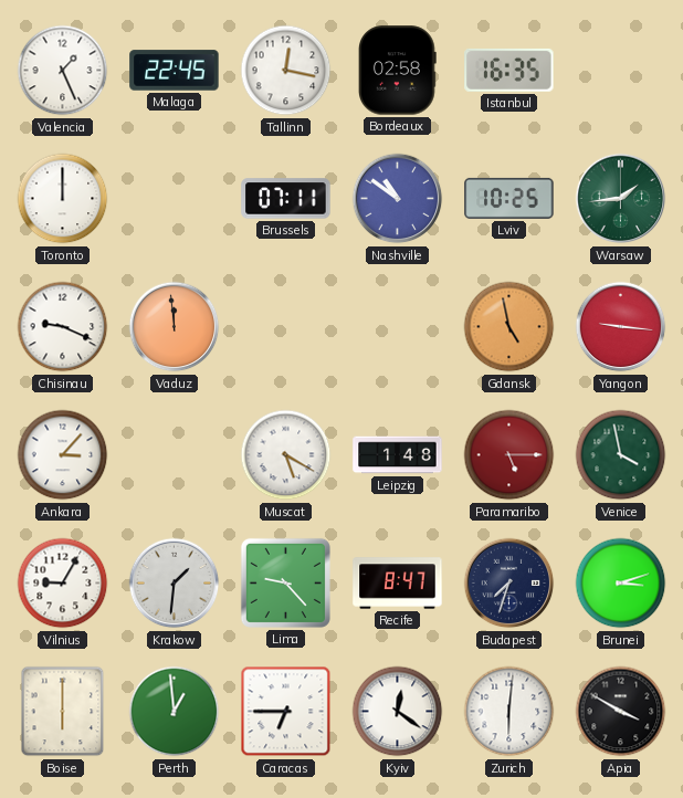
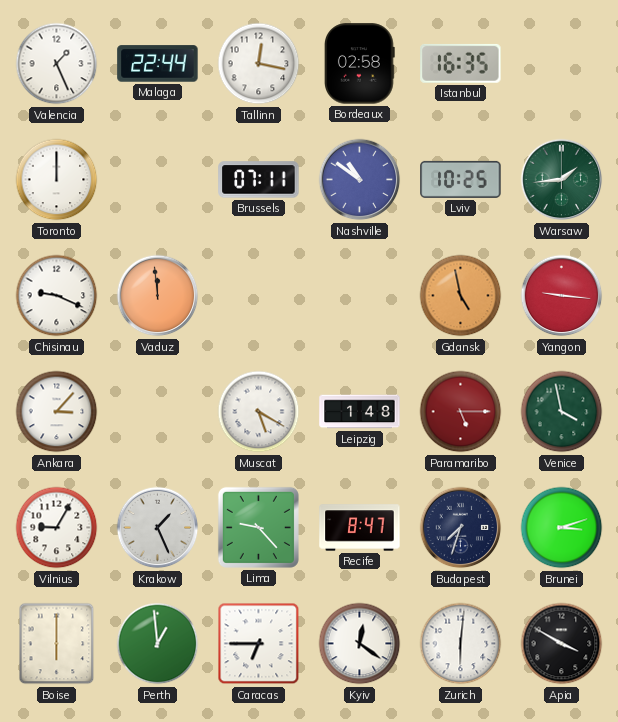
Malaga: 22:45 -> 22:44 (158, 64)
Krakow: 1:31 -> 1:26 (158, 528)
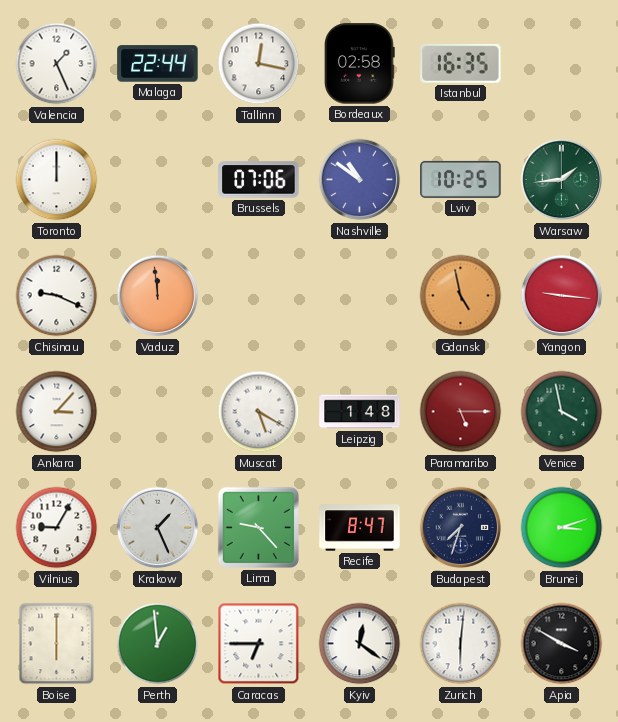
Brussels: 07:11 -> 07:06 (259, 180)
